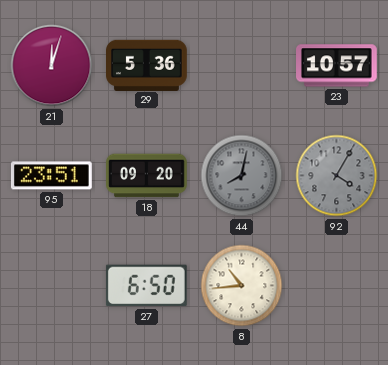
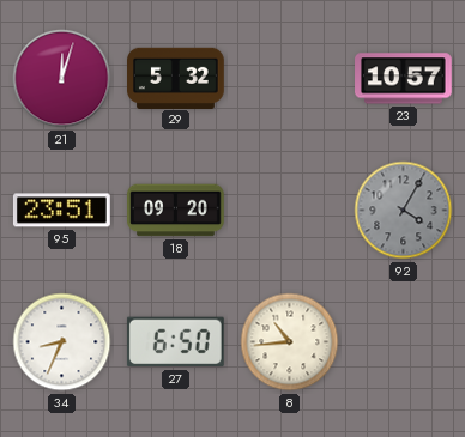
29: 5:36 -> 5:32 (176, 78)
44: 8:02 -> none (242, 176)
34: none -> 8:34 (62, 342)
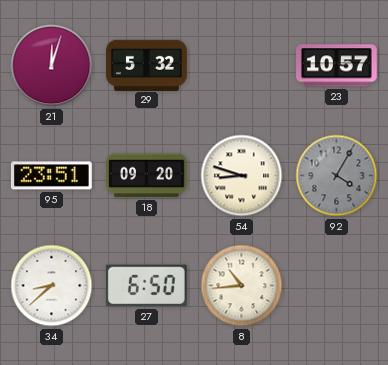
54: none -> 8:48 (242, 176)
34: 8:34 -> 8:38 (52, 286)
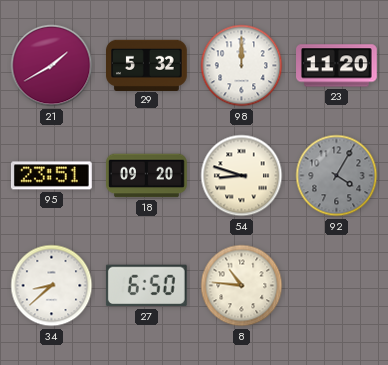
21: 12:03 -> 1:40 (52, 66)
98: none -> 12:00 (242, 66)
23: 10:57 -> 11:20 (337, 66)
8: 10:44 -> 10:46 (242, 286)
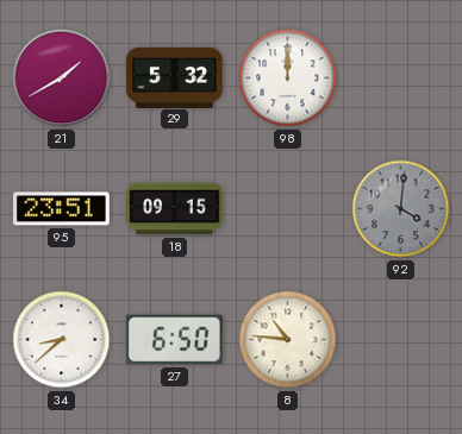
23: 11:20 -> none (337, 66)
18: 09:20 -> 09:15 (175, 209)
54: 8:48 -> none (242, 176)
92: 4:05 -> 4:01 (401, 209)
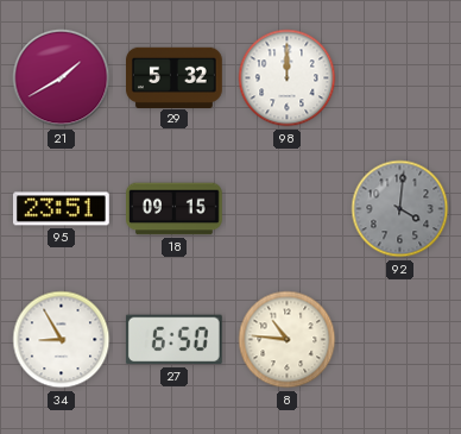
34: 8:38 -> 8:55 (62, 340)
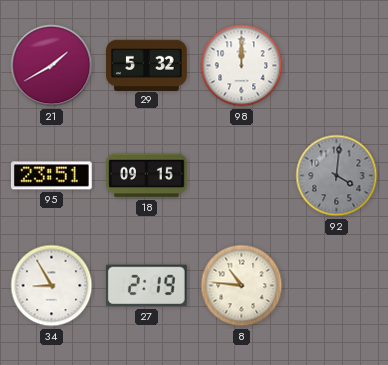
27: 6:50 -> 2:19 (146, 286)
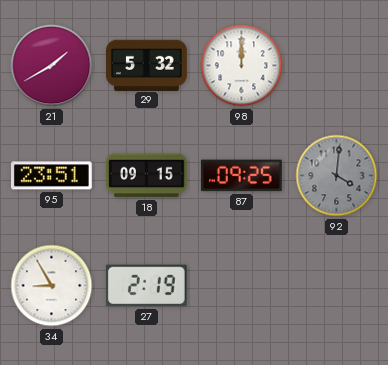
87: none -> 09:25 (241, 176)
8: 10:46 -> none (242, 286)
